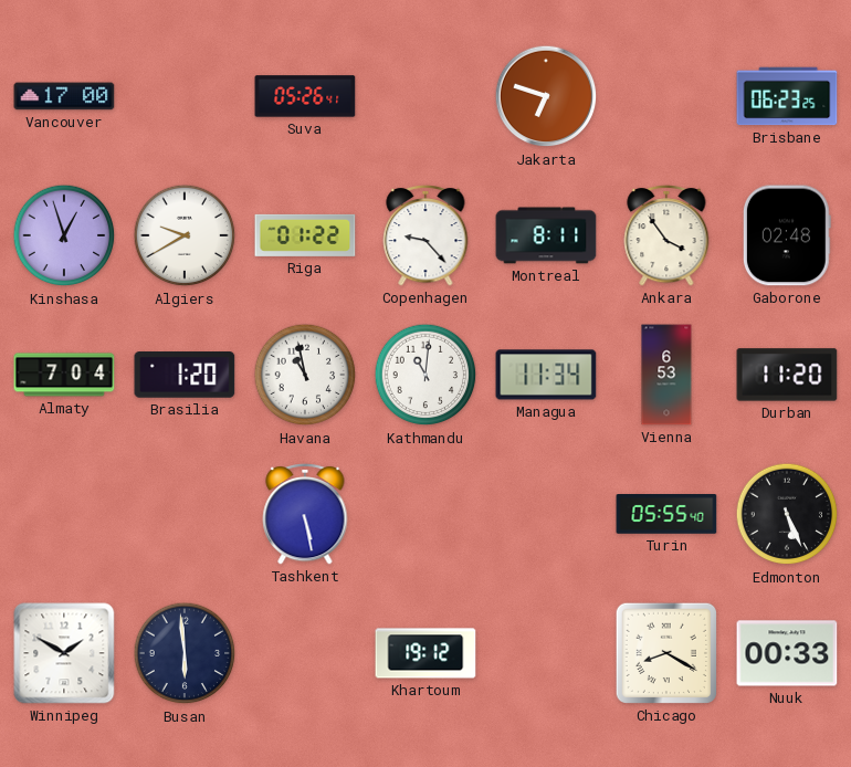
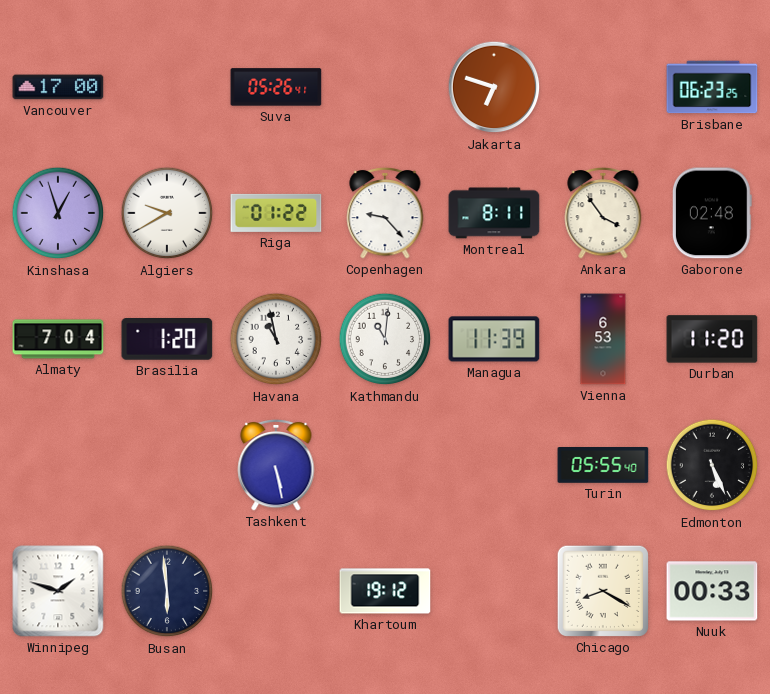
Managua: 11:34 -> 11:39 (494, 339)
Winnipeg: 1:50 -> 1:48 (58, 591)
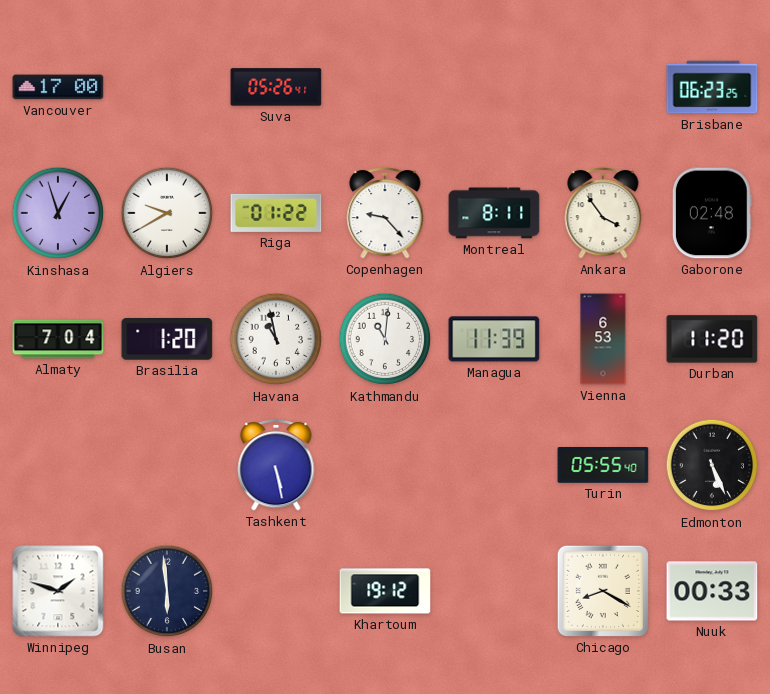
Jakarta: 6:48 -> none (494, 87)
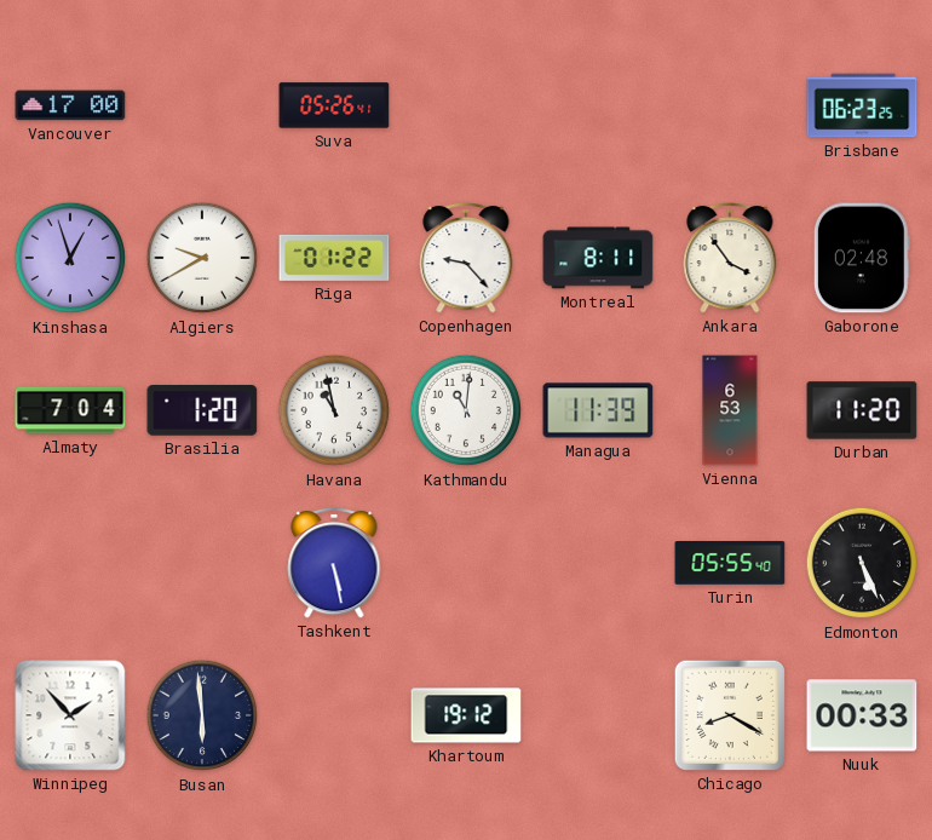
Winnipeg: 1:48 -> 1:53 (70, 715)
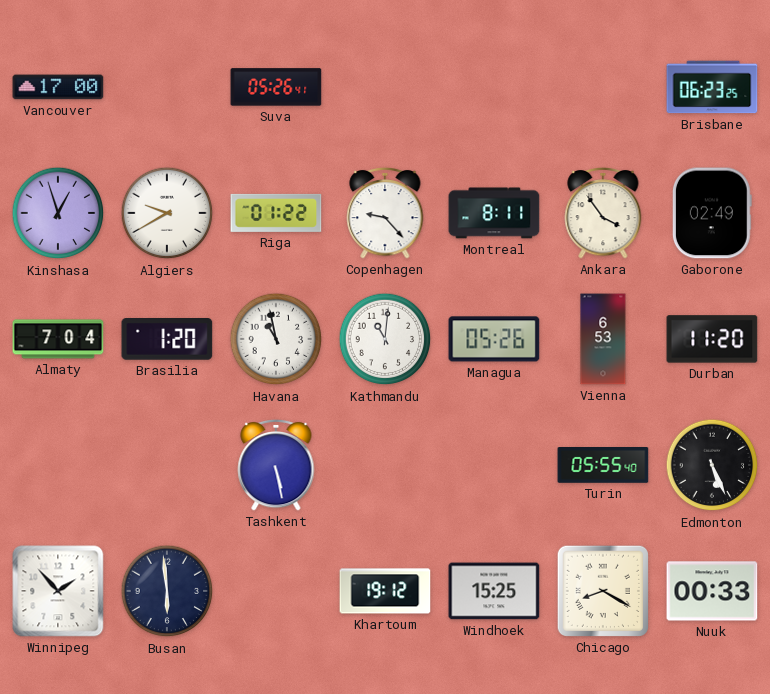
Gaborone: 02:48 -> 02:49 (712, 213)
Managua: 11:39 -> 05:26 (494, 339)
Windhoek: none -> 15:25 (494, 591)
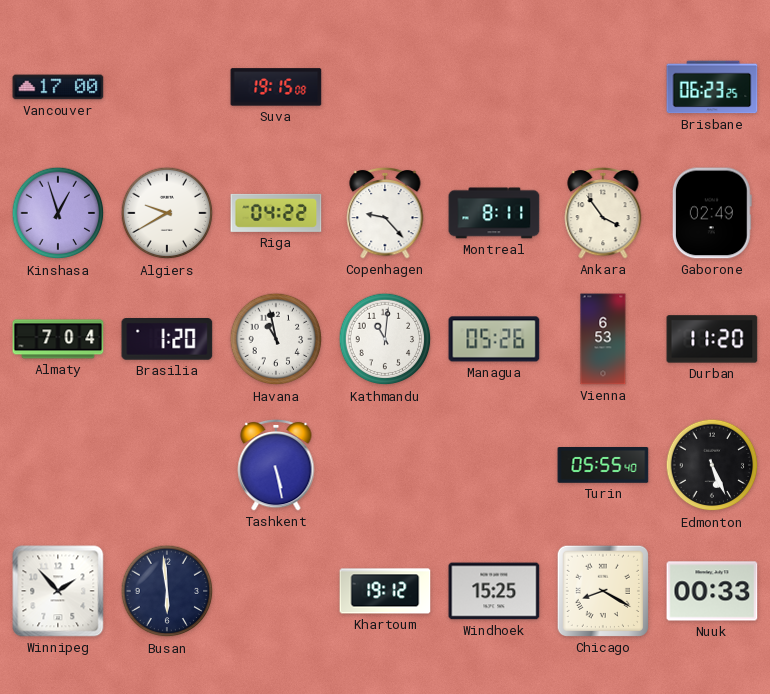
Suva: 05:26 -> 19:15 (276, 87)
Riga: 01:22 -> 04:22 (276, 213)
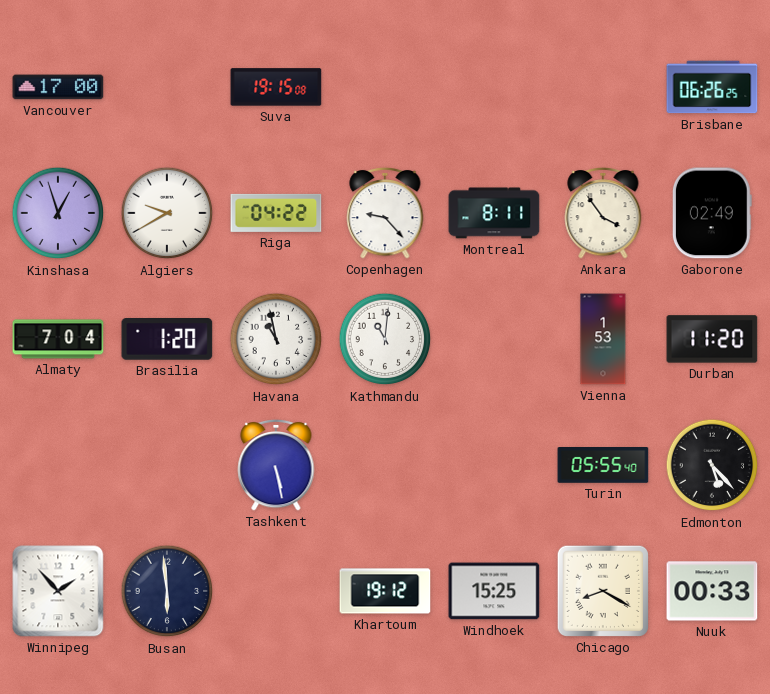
Brisbane: 06:23 -> 06:26 (712, 87)
Managua: 05:26 -> none (494, 339)
Vienna: 6:53 -> 1:53 (603, 339)
Edmonton: 5:26 -> 5:23 (712, 465)
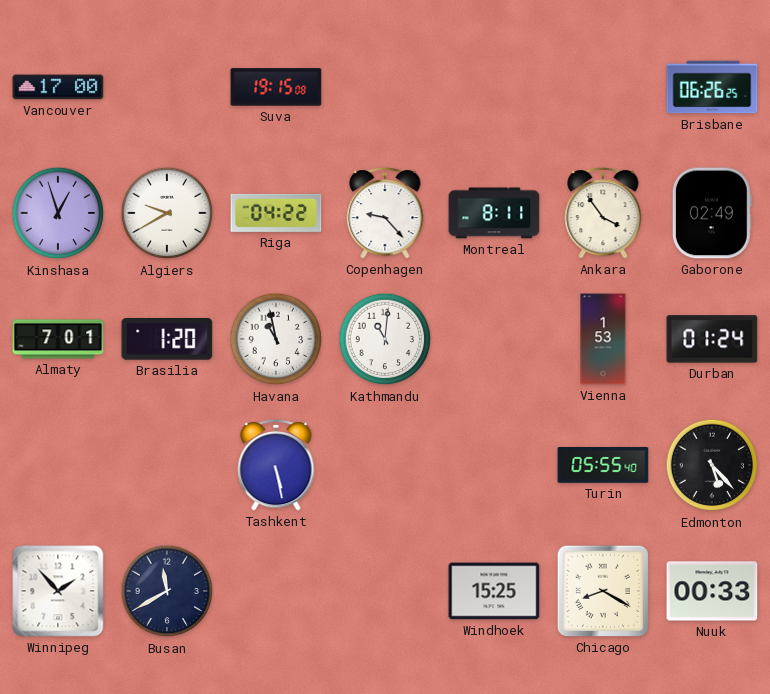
Almaty: 7:04 -> 7:01 (58, 339)
Durban: 11:20 -> 01:24 (712, 339)
Busan: 5:59 -> 11:40 (167, 591)
Khartoum: 19:12 -> none (385, 591)
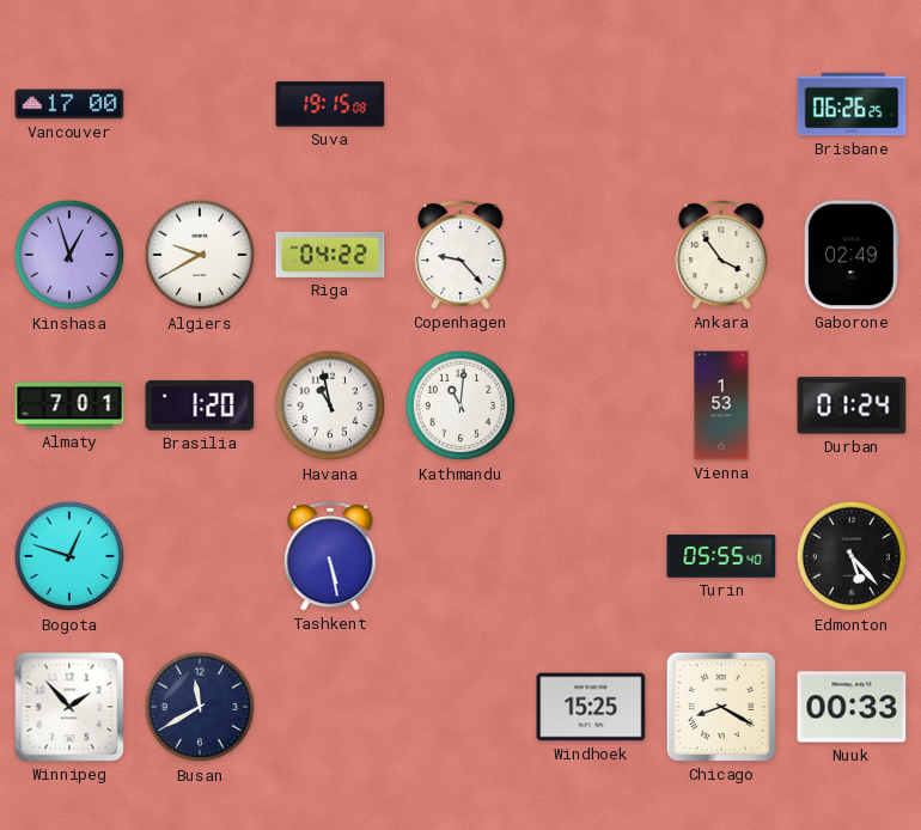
Montreal: 8:11 -> none (494, 213)
Bogota: none -> 12:48 (69, 556)
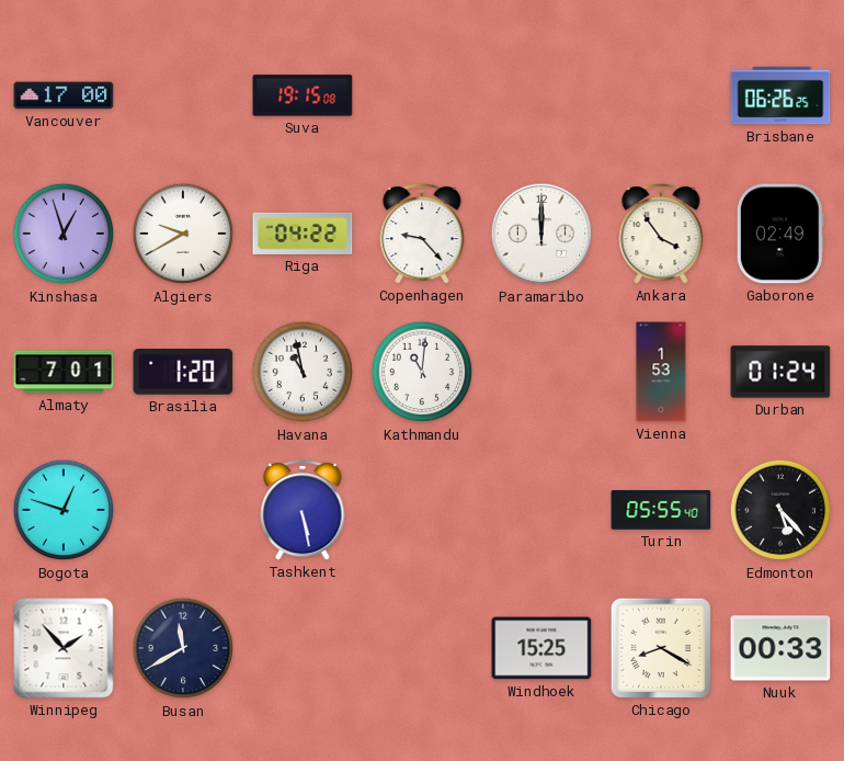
Paramaribo: none -> 12:00 (541, 234)
